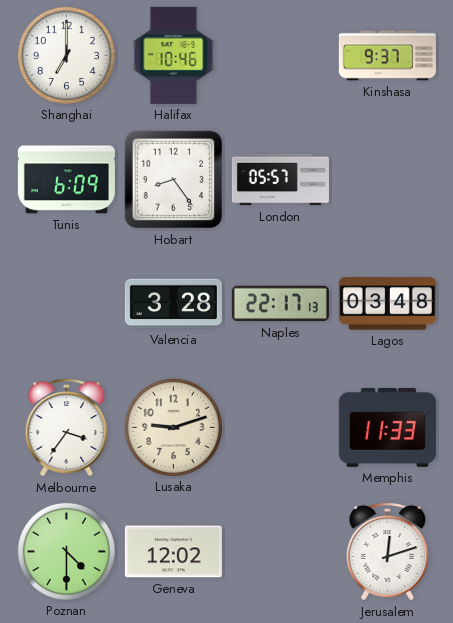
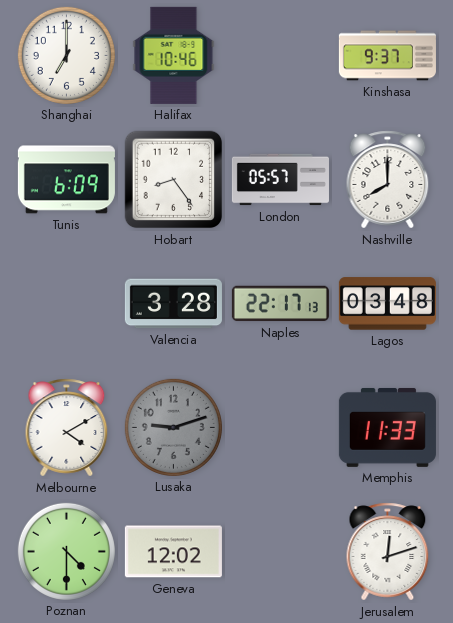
Nashville: none -> 8:00 (388, 180)
Melbourne: 3:36 -> 4:10 (67, 428)
Lusaka dial: cream -> grey (173, 427)
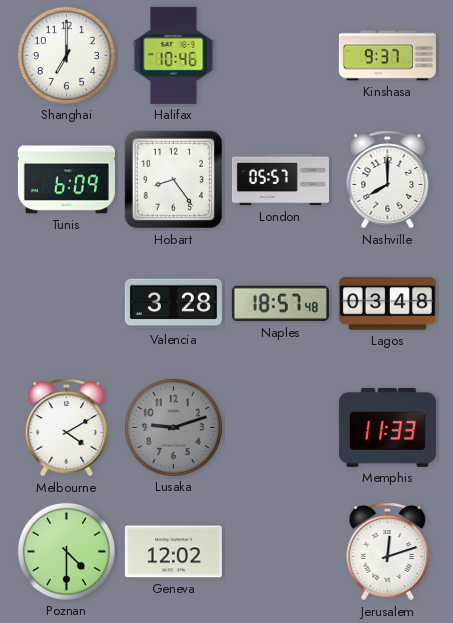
Naples: 22:17 -> 18:57 (280, 304)
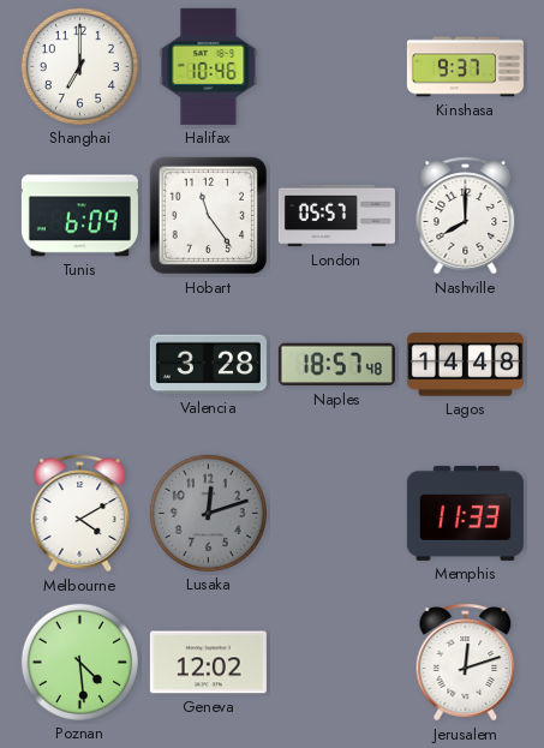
Hobart: 8:24 -> 11:24 (209, 216)
Lagos: 03:48 -> 14:48 (465, 365)
Lusaka: 9:12 -> 12:12 (208, 513)
Poznan: 4:30 -> 4:29 (79, 662)
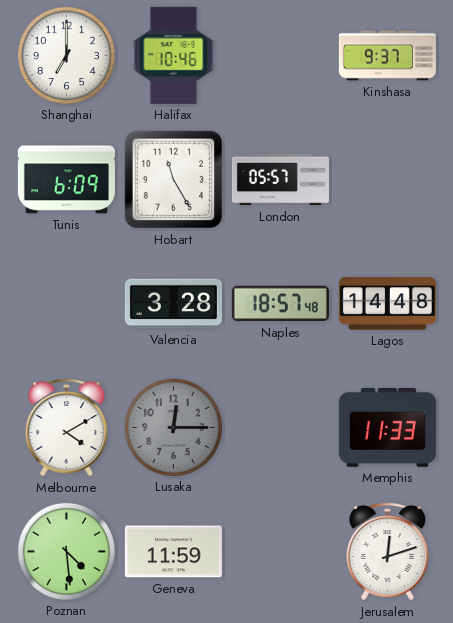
Hobart: 11:24 -> 11:25 (174, 180)
Nashville: 8:00 -> none (466, 216)
Lusaka: 12:12 -> 12:15 (173, 427)
Geneva: 12:02 -> 11:59 (173, 552)
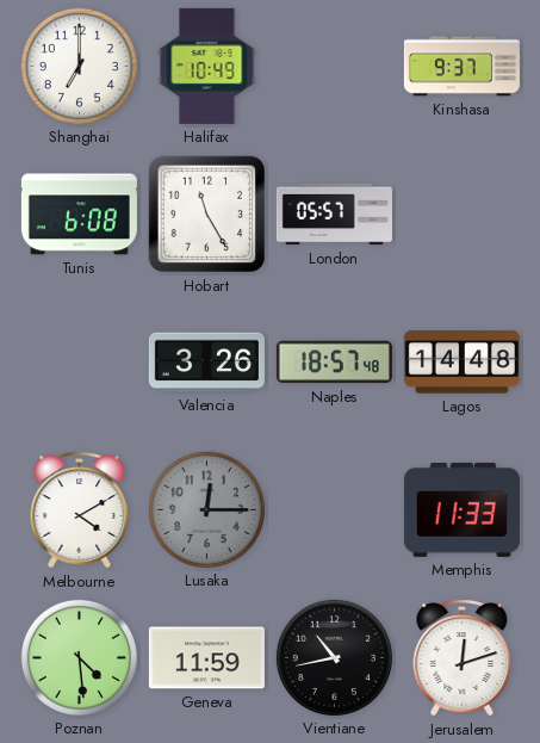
Halifax: 10:46 -> 10:49 (207, 66)
Tunis: 6:09 -> 6:08 (79, 215)
Valencia: 3:28 -> 3:26 (206, 363)
Vientiane: none -> 10:43 (334, 657)
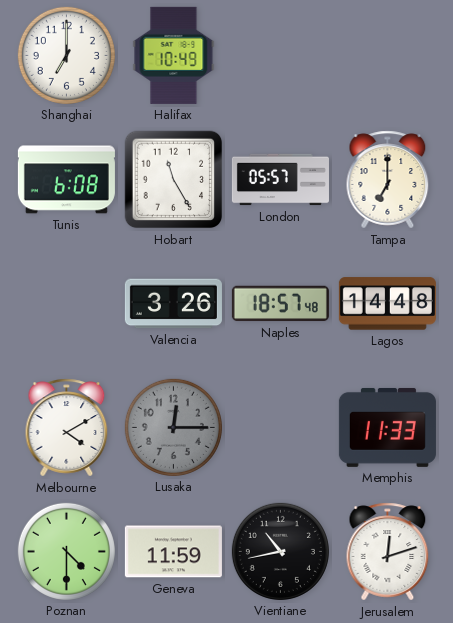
Kinshasa: 9:37 -> none (461, 67)
Tampa: none -> 7:00 (388, 180)
Poznan: 4:29 -> 4:30 (66, 551)
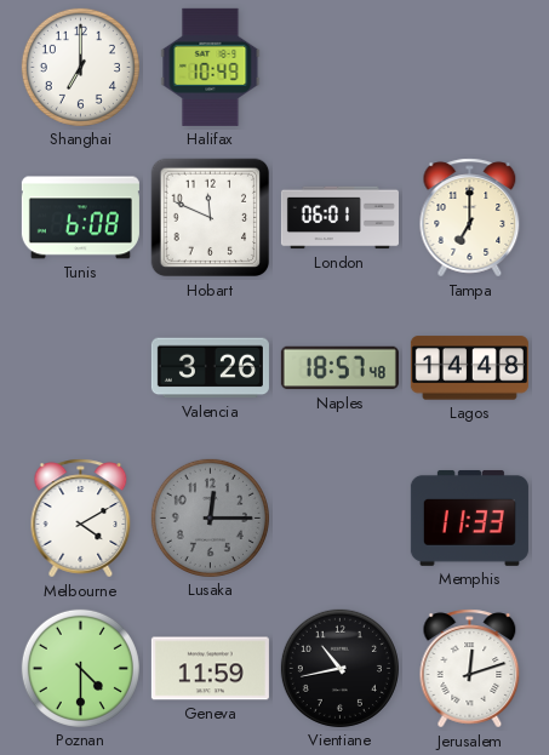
Hobart: 11:25 -> 11:49 (211, 218)
London: 05:57 -> 06:01 (339, 218)
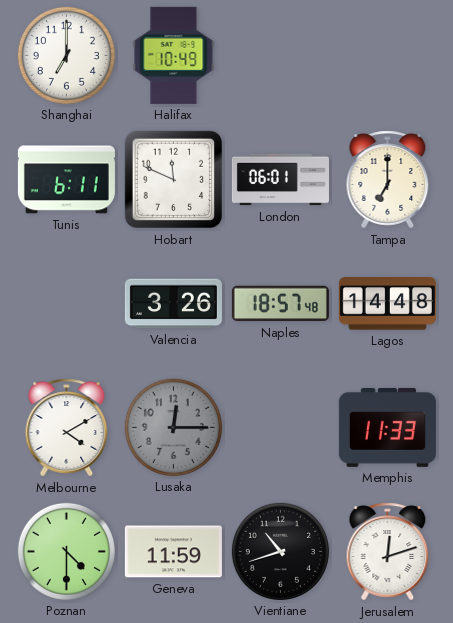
Tunis: 6:08 -> 6:11 (66, 180)
Vientiane: 10:43 -> 10:42 (280, 551)
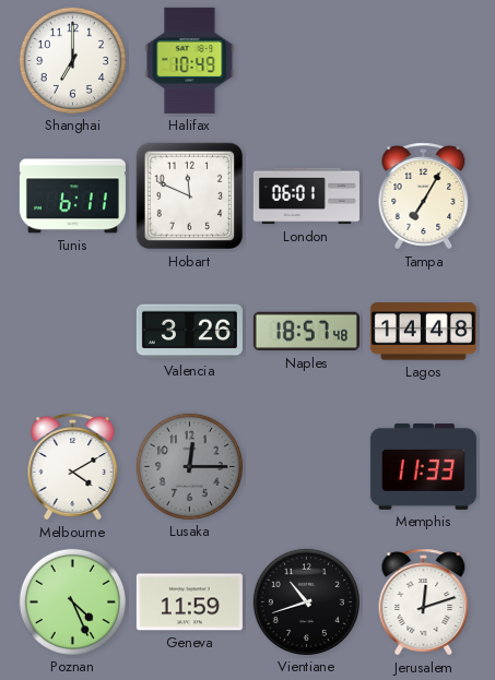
Tampa: 7:00 -> 7:05 (424, 196)
Poznan: 4:30 -> 4:26 (72, 601)
